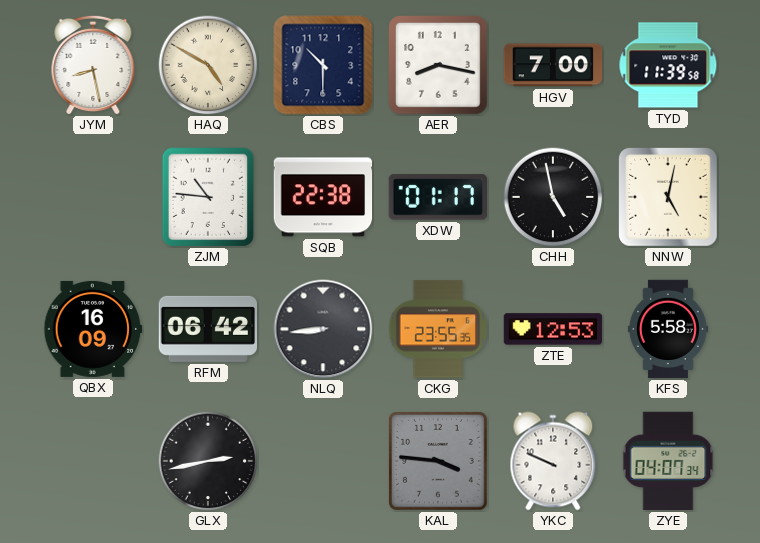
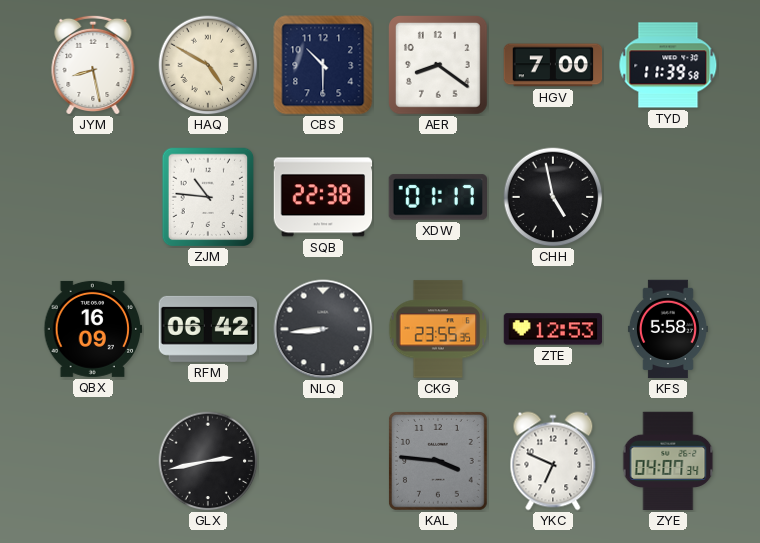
AER: 8:17 -> 8:21 (439, 66)
NNW: 5:02 -> none (669, 198)
YKC: 9:49 -> 6:49 (553, 461)
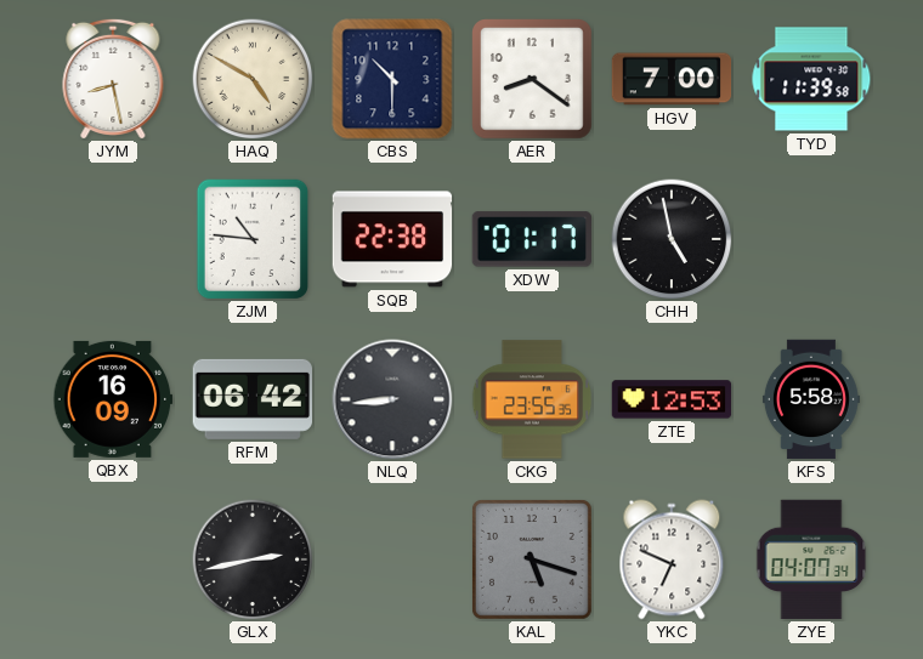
KAL: 3:46 -> 5:18 (532, 559)
